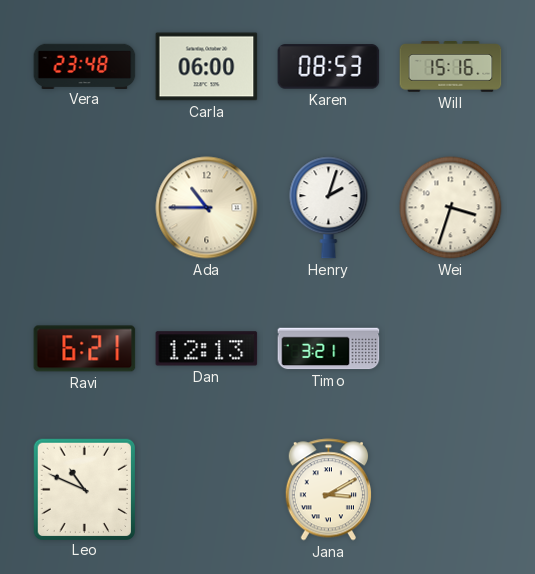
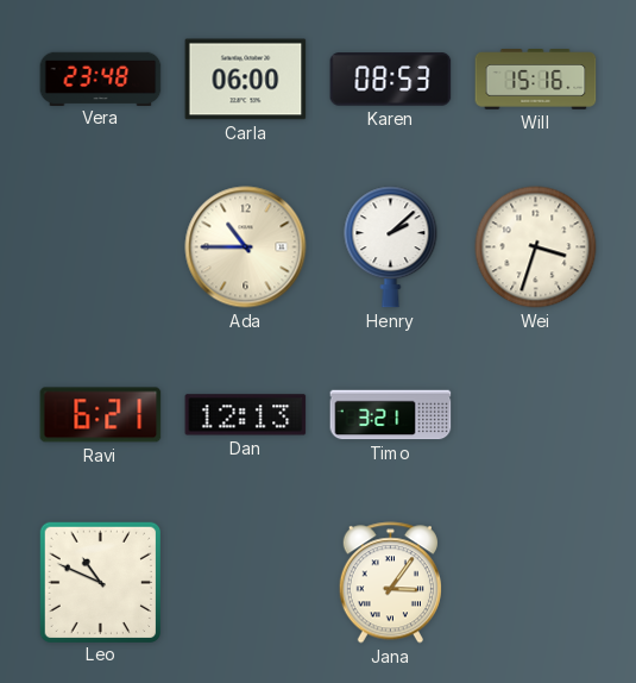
Henry: 2:03 -> 2:08 (391, 247)
Jana: 3:10 -> 3:06 (390, 583)
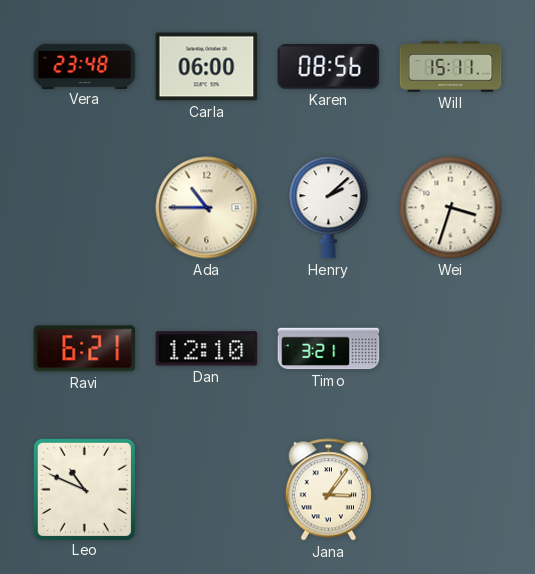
Karen: 08:53 -> 08:56 (329, 67)
Will: 15:16 -> 15:11 (451, 67)
Dan: 12:13 -> 12:10 (207, 349)
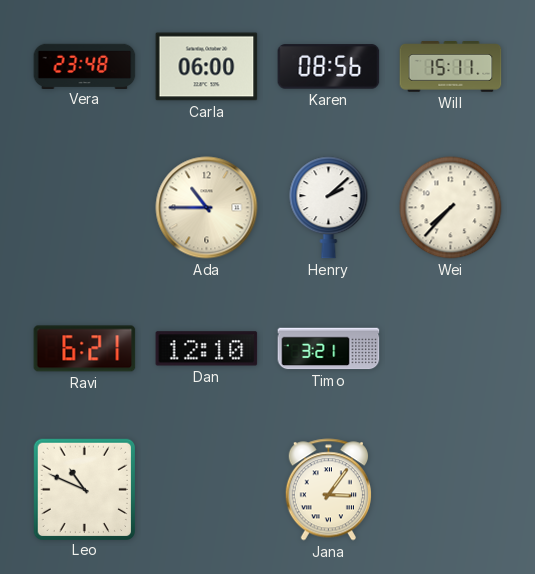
Wei: 3:33 -> 7:37 (451, 208)
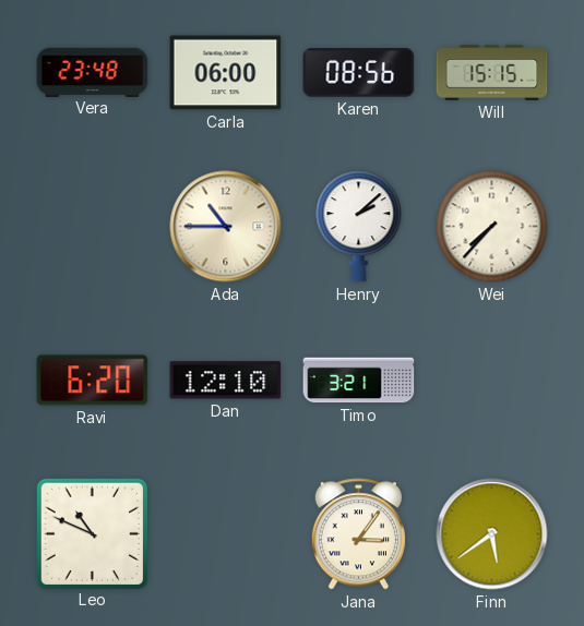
Will: 15:11 -> 15:15 (492, 73)
Ravi: 6:21 -> 6:20 (93, 381)
Finn: none -> 5:39 (492, 534)
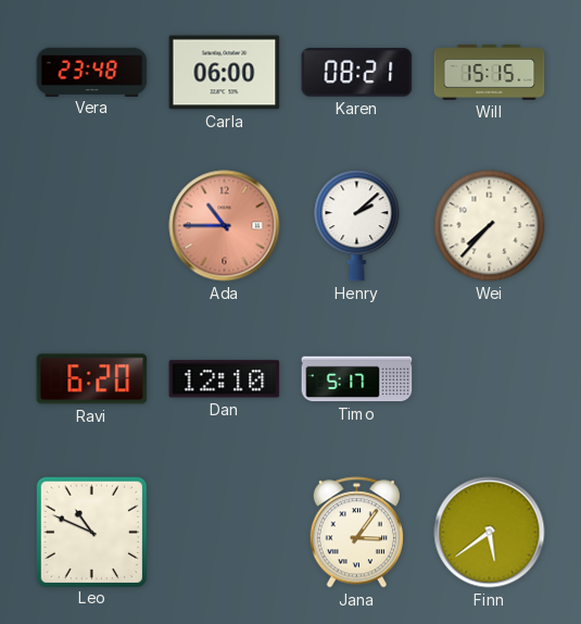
Karen: 08:56 -> 08:21 (357, 73)
Ada dial: cream -> salmon (225, 226)
Timo: 3:21 -> 5:17 (357, 379)
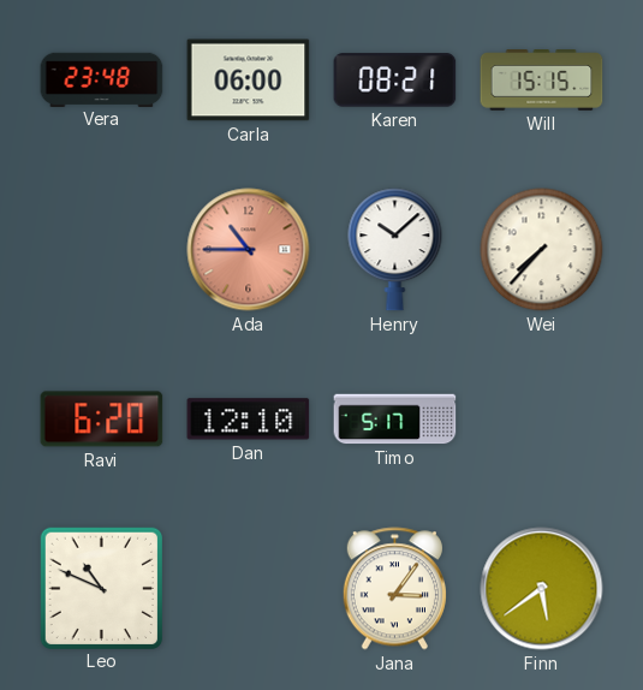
Henry: 2:08 -> 10:08 (395, 250)
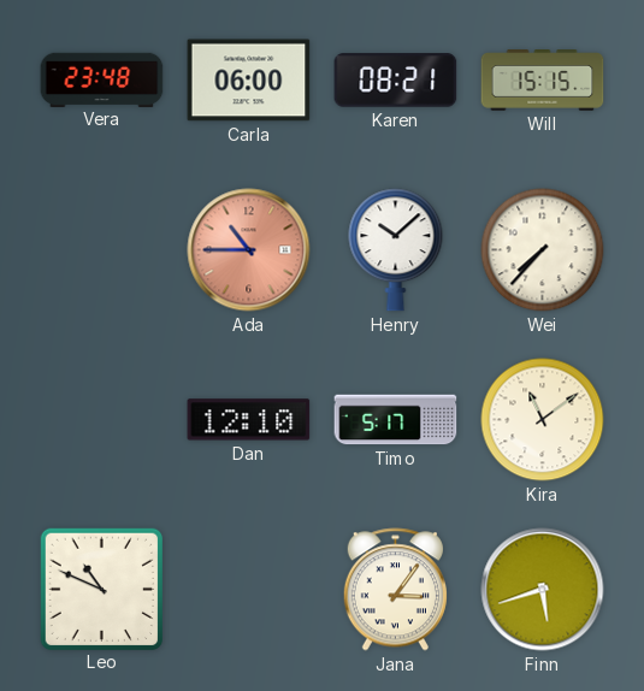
Ravi: 6:20 -> none (102, 420)
Kira: none -> 11:09 (543, 420)
Finn: 5:39 -> 5:42 (543, 590)
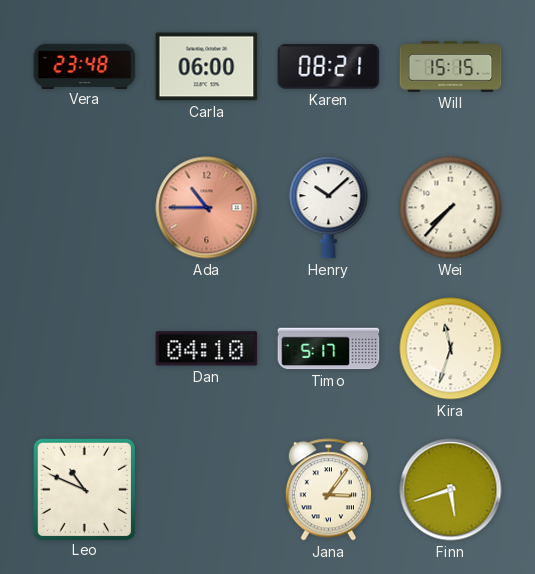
Dan: 12:10 -> 04:10 (207, 349)
Kira: 11:09 -> 11:33 (451, 349)
